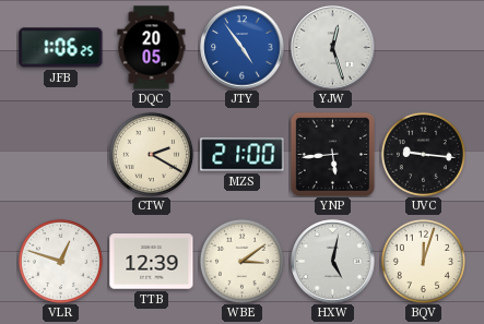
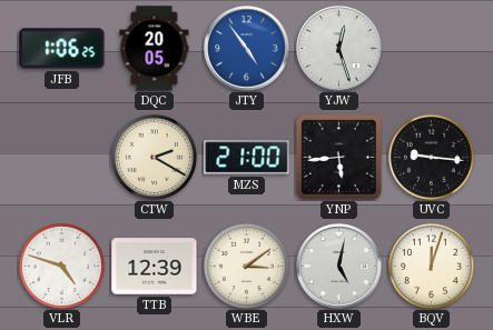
VLR: 12:48 -> 4:48 (61, 266)
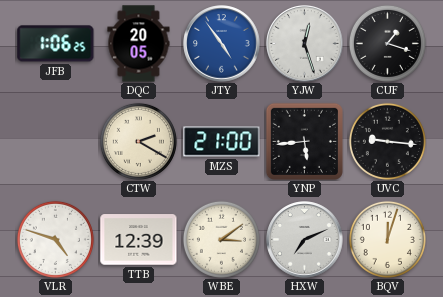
CUF: none -> 1:18 (387, 43)
HXW: 5:02 -> 7:11 (305, 240)
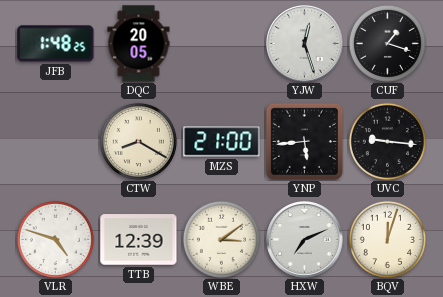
JFB: 1:06 -> 1:48 (56, 44)
JTY: 4:54 -> none (222, 44)
CTW: 2:20 -> 8:20 (138, 141)
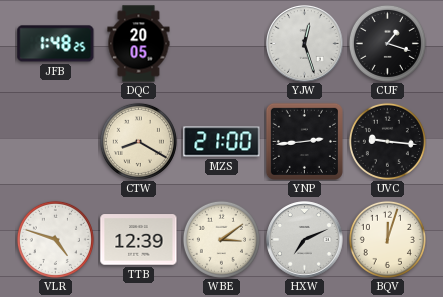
YNP: 5:44 -> 2:44 (304, 141)
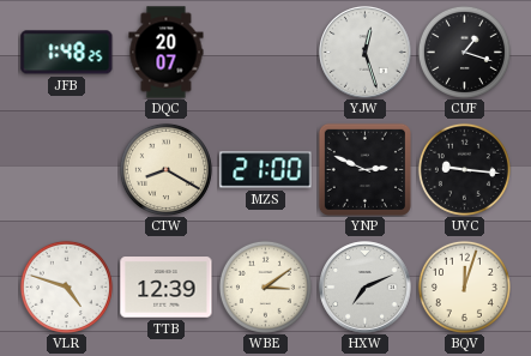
DQC: 20:05 -> 20:07 (167, 53)
YNP: 2:44 -> 2:49 (364, 169)
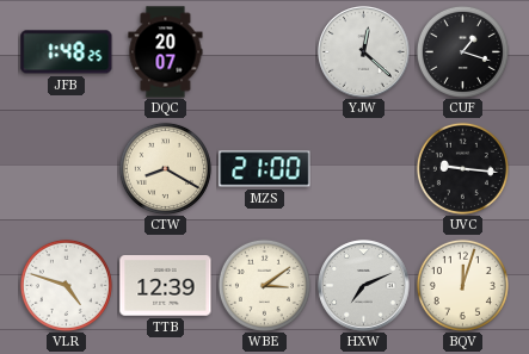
YJW: 12:27 -> 12:22 (364, 52)
YNP: 2:49 -> none (364, 169)
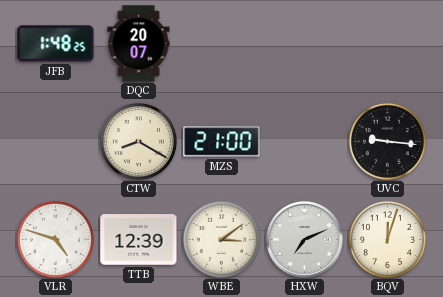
YJW: 12:22 -> none (364, 52)
CUF: 1:18 -> none (462, 51)
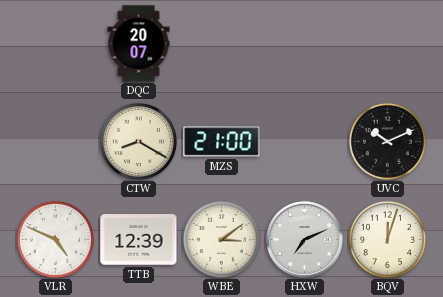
JFB: 1:48 -> none (56, 44)
UVC: 9:16 -> 10:11 (387, 141)
VLR: 4:48 -> 4:49 (55, 239)
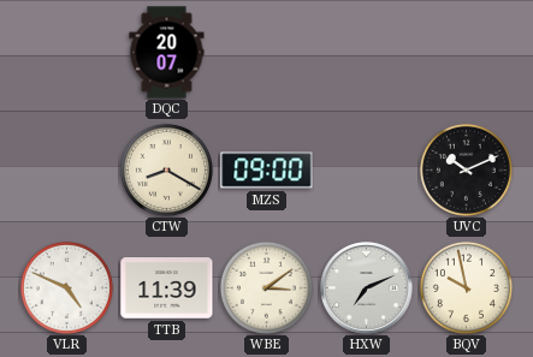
MZS: 21:00 -> 09:00 (267, 171)
TTB: 12:39 -> 11:39 (167, 288)
BQV: 12:03 -> 9:58 (466, 287)
